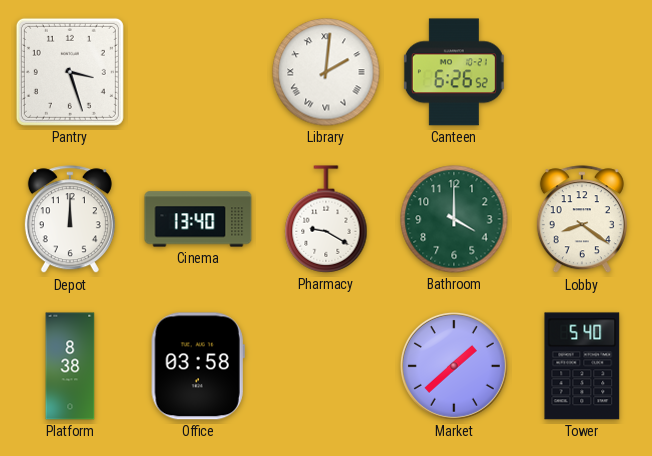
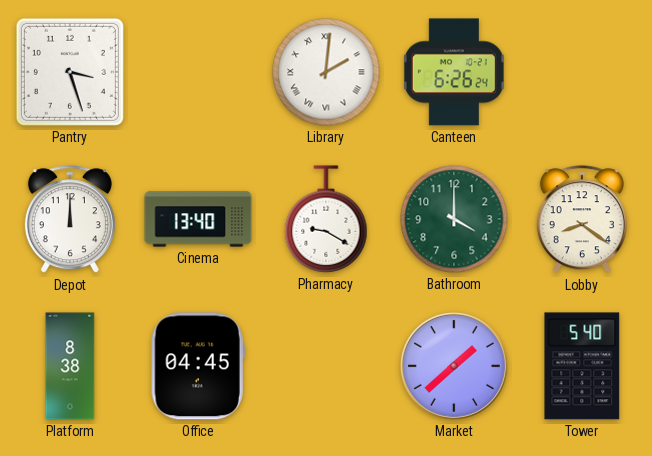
Canteen: 6:26:52 -> 6:26:24 (454, 72)
Office: 03:58 -> 04:45 (198, 366)
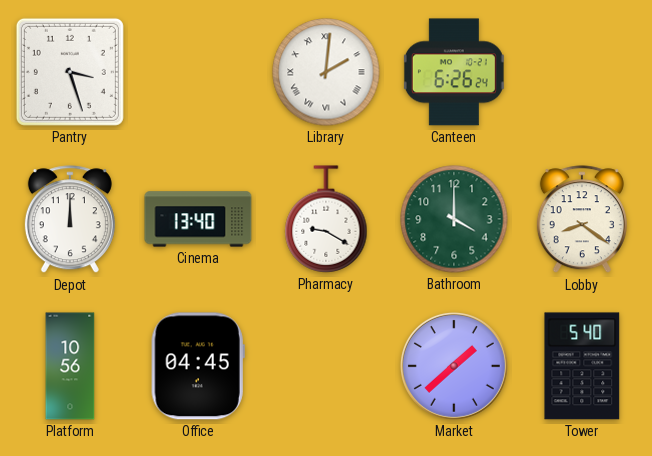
Platform: 8:38 -> 10:56 (70, 366)
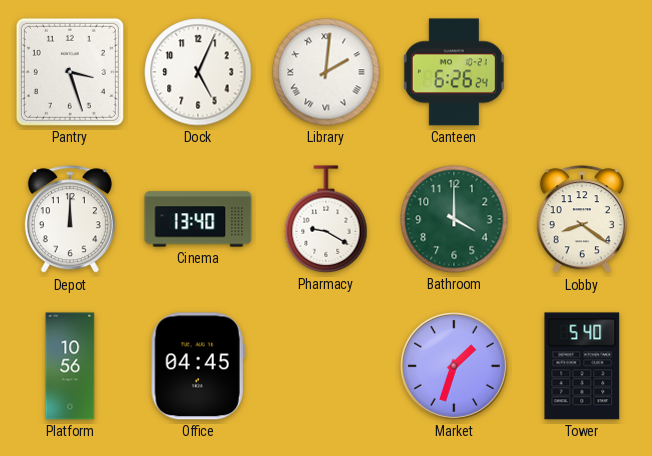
Dock: none -> 5:04 (198, 72)
Market: 1:38 -> 1:33 (454, 366)
